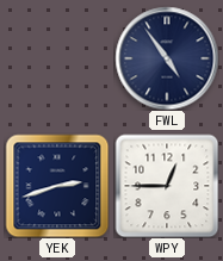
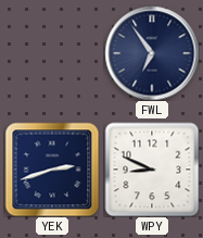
FWL: 4:54 -> 6:54 (152, 53)
WPY: 12:45 -> 8:49 (152, 170)
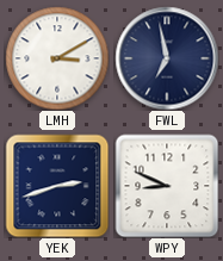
LMH: none -> 3:10 (57, 58)
FWL: 6:54 -> 6:58 (167, 58)
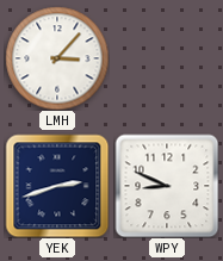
LMH: 3:10 -> 3:07 (57, 58)
FWL: 6:58 -> none (167, 58)
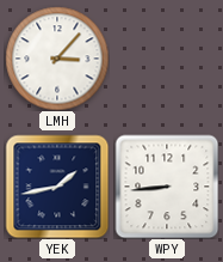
YEK: 2:42 -> 1:43 (57, 187)
WPY: 8:49 -> 8:44 (167, 187)
